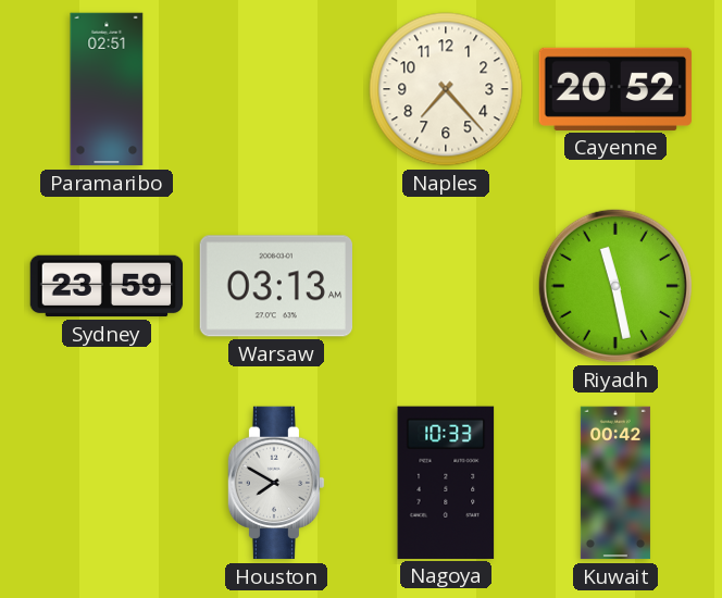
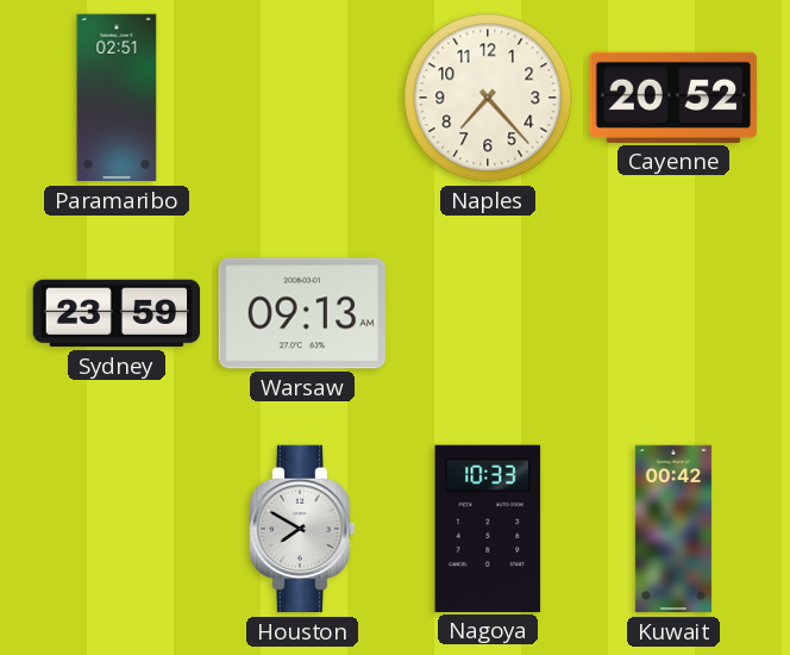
Warsaw: 03:13 -> 09:13 (301, 313)
Riyadh: 11:28 -> none (615, 286)
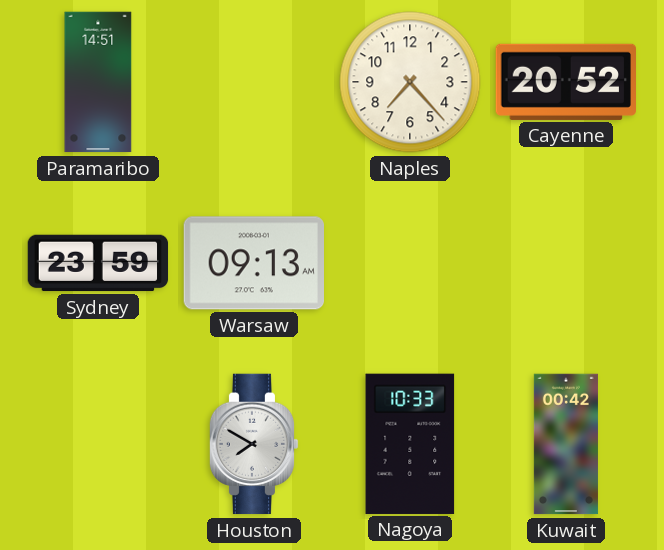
Paramaribo: 02:51 -> 14:51 (98, 82)
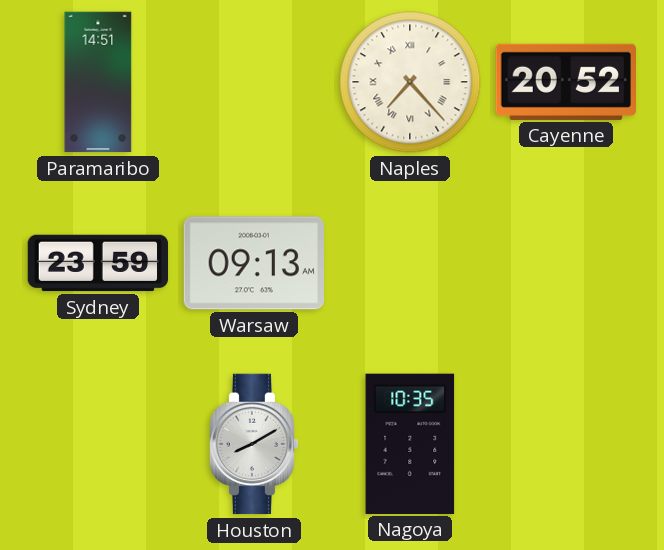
Naples numerals: Arabic -> Roman (410, 82)
Houston: 7:50 -> 8:10 (254, 444)
Nagoya: 10:33 -> 10:35 (410, 444)
Kuwait: 00:42 -> none (566, 444)
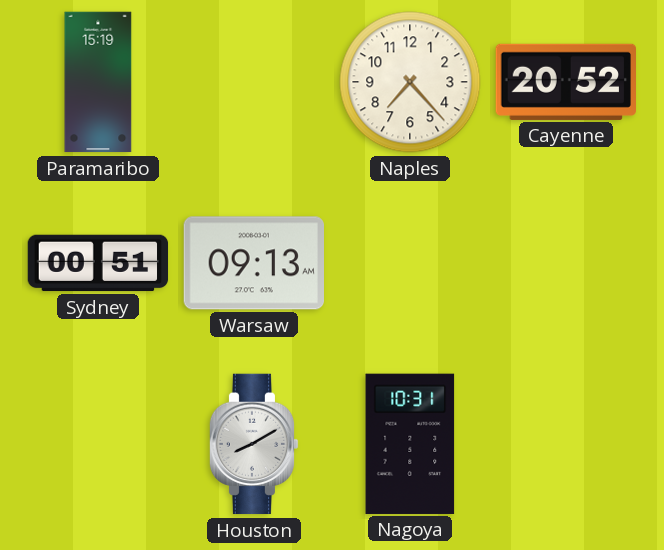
Paramaribo: 14:51 -> 15:19 (98, 82)
Naples numerals: Roman -> Arabic (410, 82)
Sydney: 23:59 -> 00:51 (98, 263)
Nagoya: 10:35 -> 10:31 (410, 444)
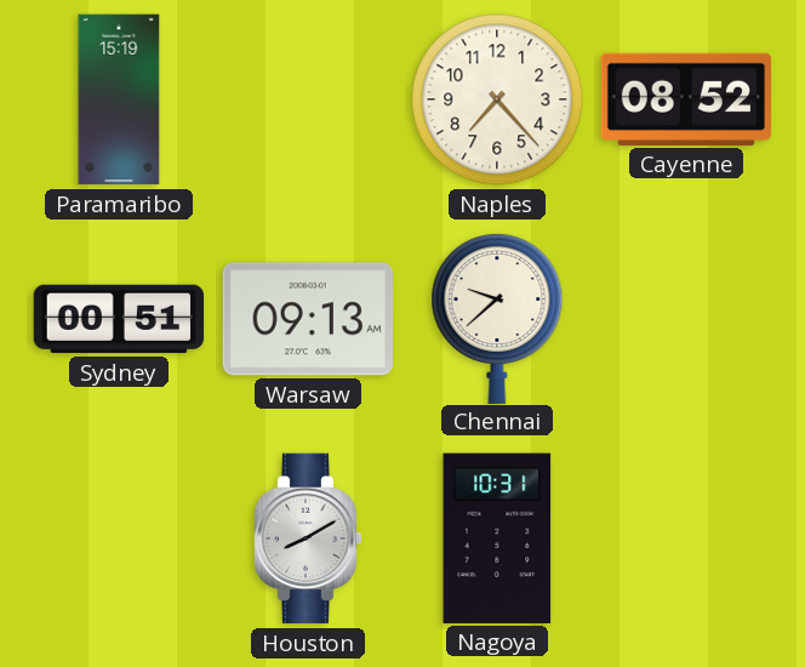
Cayenne: 20:52 -> 08:52 (686, 99)
Chennai: none -> 9:38 (497, 318)
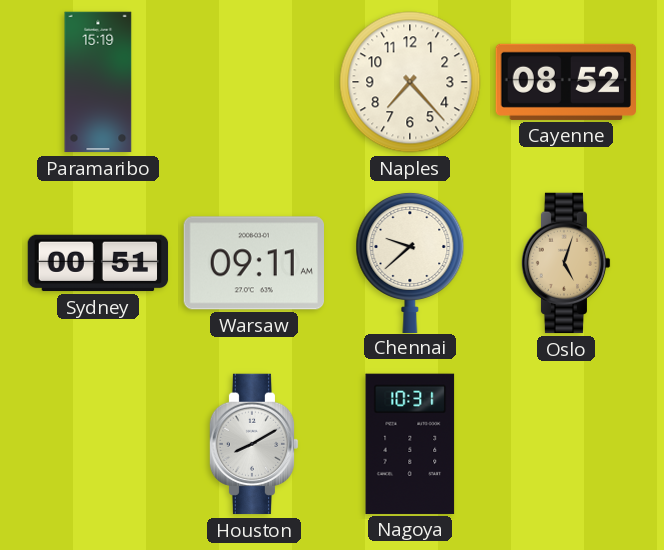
Warsaw: 09:13 -> 09:11 (253, 263)
Oslo: none -> 5:03 (566, 263)
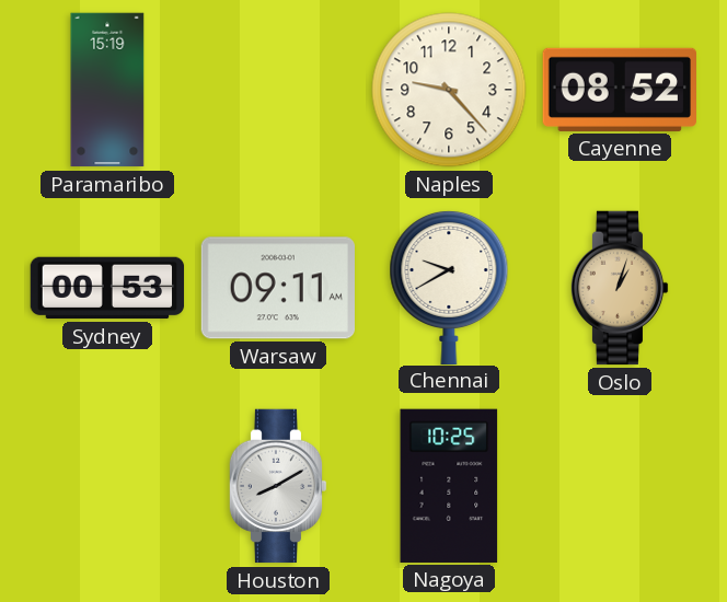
Naples: 7:23 -> 9:23 (449, 90)
Sydney: 00:51 -> 00:53 (107, 288)
Chennai: 9:38 -> 9:40 (449, 287)
Oslo: 5:03 -> 1:03 (620, 288)
Nagoya: 10:31 -> 10:25 (449, 486)
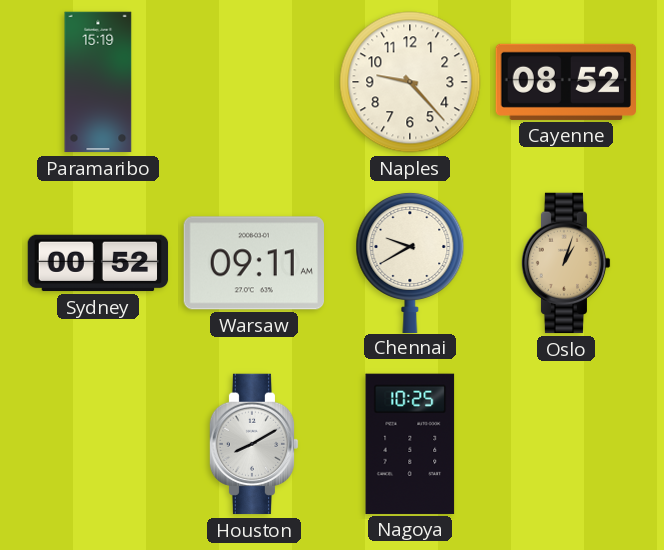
Sydney: 00:53 -> 00:52 (98, 263)
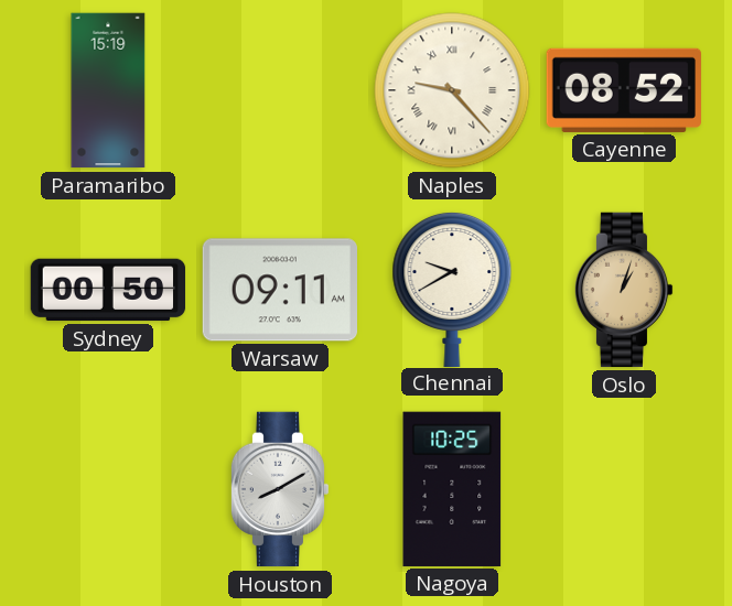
Naples numerals: Arabic -> Roman (452, 90)
Sydney: 00:52 -> 00:50 (108, 290)
